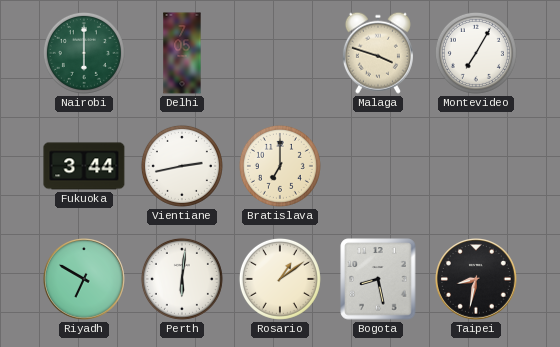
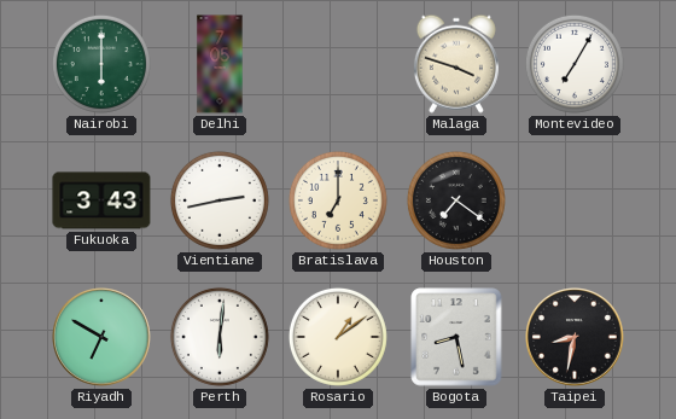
Fukuoka: 3:44 -> 3:43 (101, 200)
Houston: none -> 7:21 (456, 200)
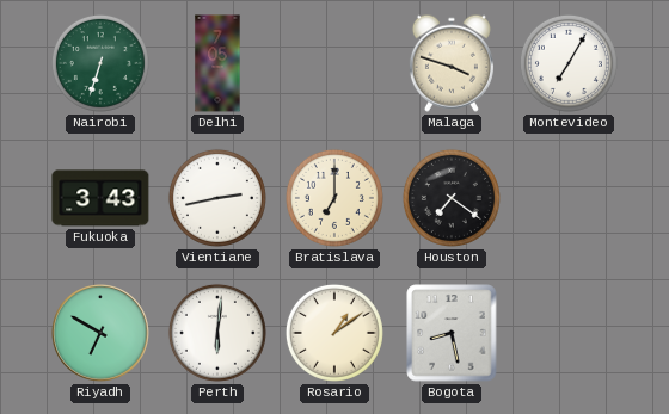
Nairobi: 6:00 -> 6:33 (100, 63)
Taipei: 8:32 -> none (576, 338)
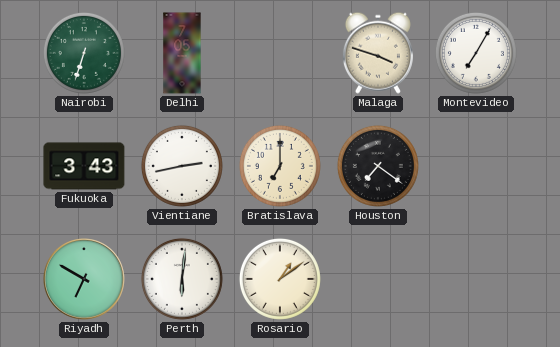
Bogota: 8:28 -> none (452, 333)
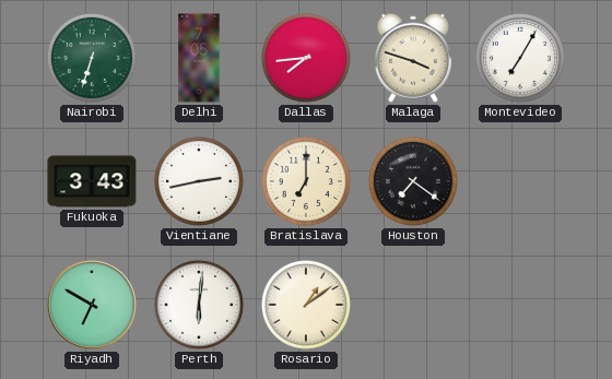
Dallas: none -> 7:44 (306, 58)
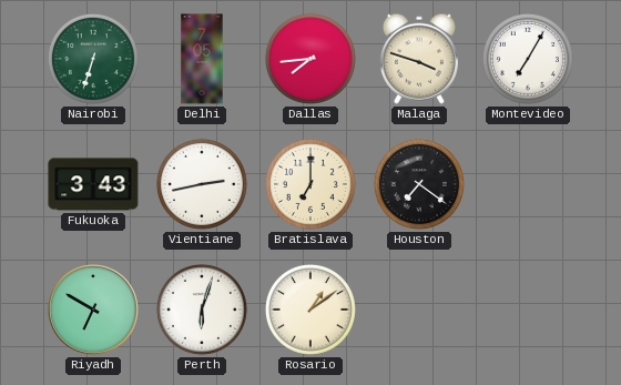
Perth: 6:01 -> 6:03 (202, 310)
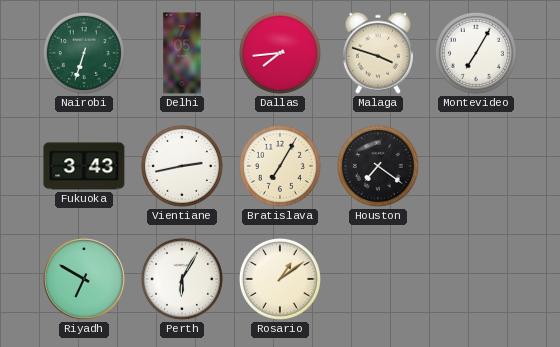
Bratislava: 7:00 -> 7:05 (280, 166)
Perth: 6:03 -> 6:05 (182, 279)
